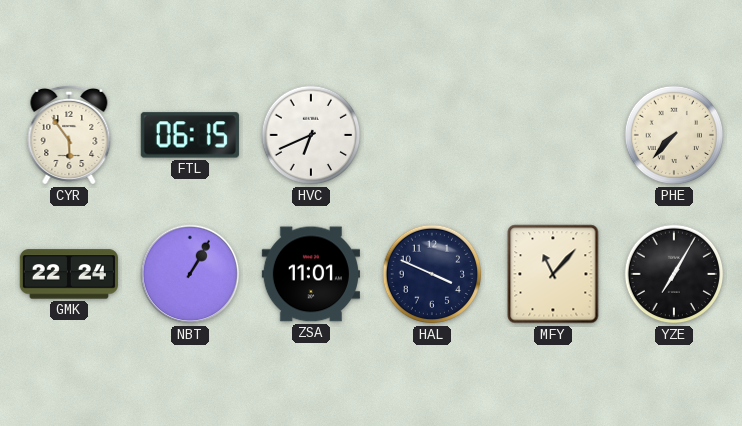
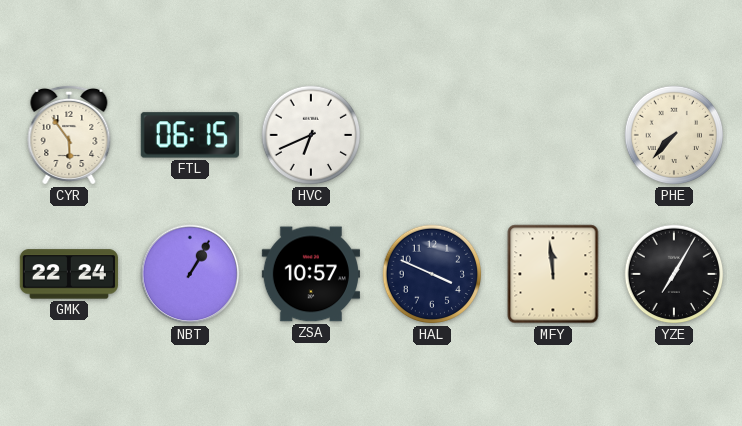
ZSA: 11:01 -> 10:57 (311, 274)
MFY: 11:07 -> 11:59 (553, 274)
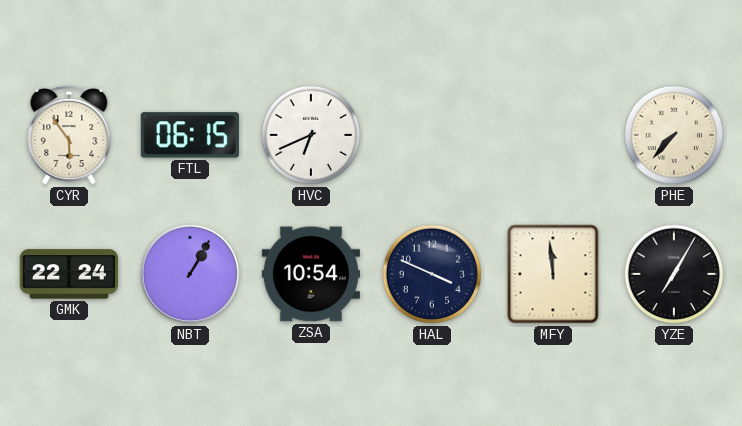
ZSA: 10:57 -> 10:54 (311, 274)
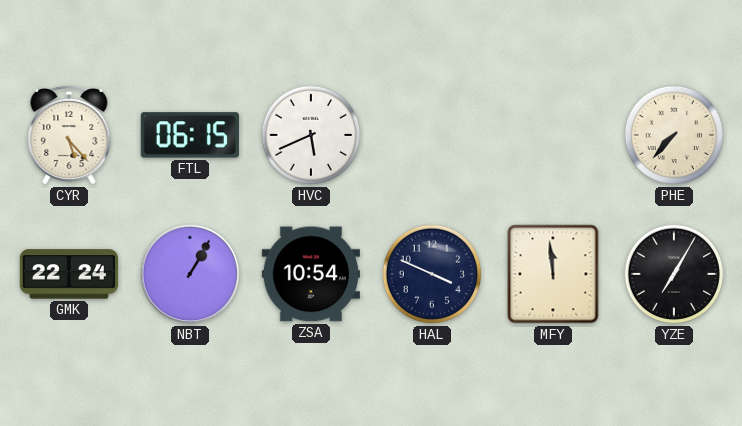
CYR: 5:54 -> 5:23 (69, 135)
HVC: 6:41 -> 5:41 (311, 135)
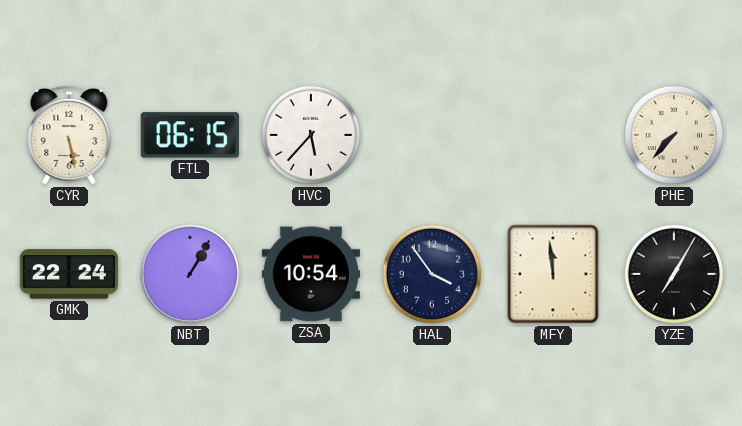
CYR: 5:23 -> 5:28 (69, 135)
HVC: 5:41 -> 5:37 (311, 135)
HAL: 3:49 -> 3:54 (432, 274)
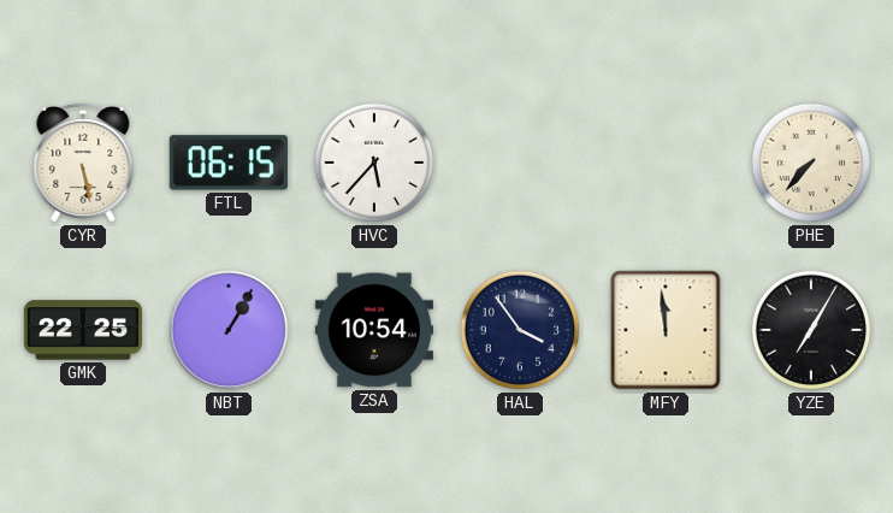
GMK: 22:24 -> 22:25 (83, 330)
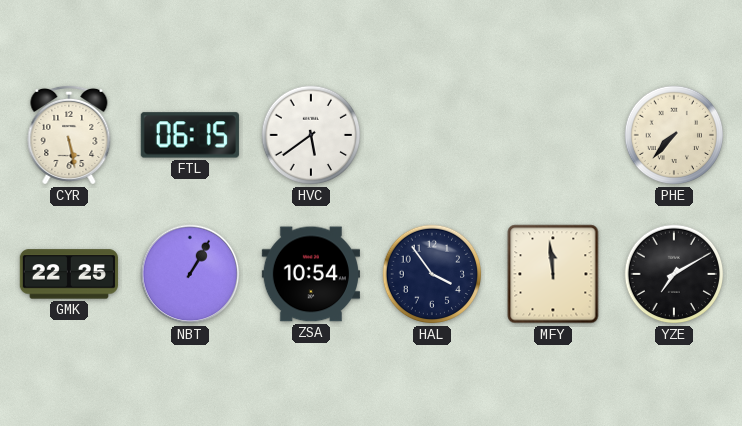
HVC: 5:37 -> 5:39 (311, 135)
YZE: 7:05 -> 7:10 (674, 274)
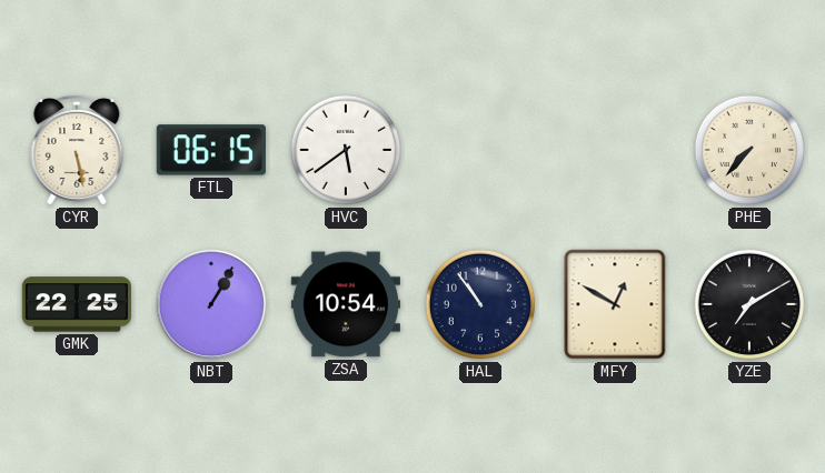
HAL: 3:54 -> 10:54 (480, 304)
MFY: 11:59 -> 12:50 (615, 304)
